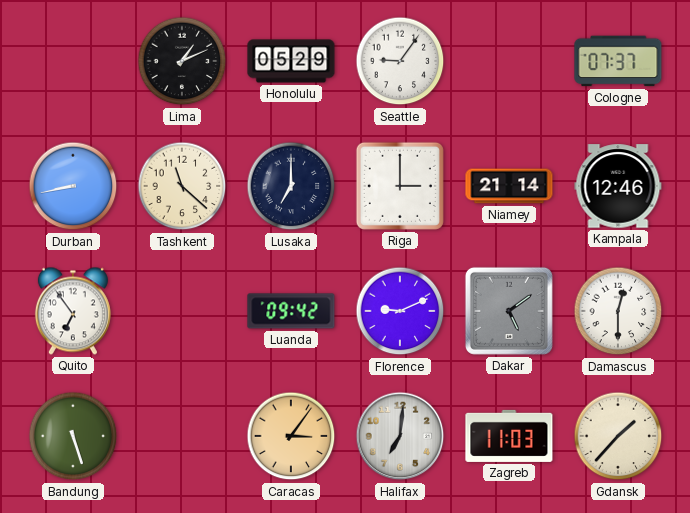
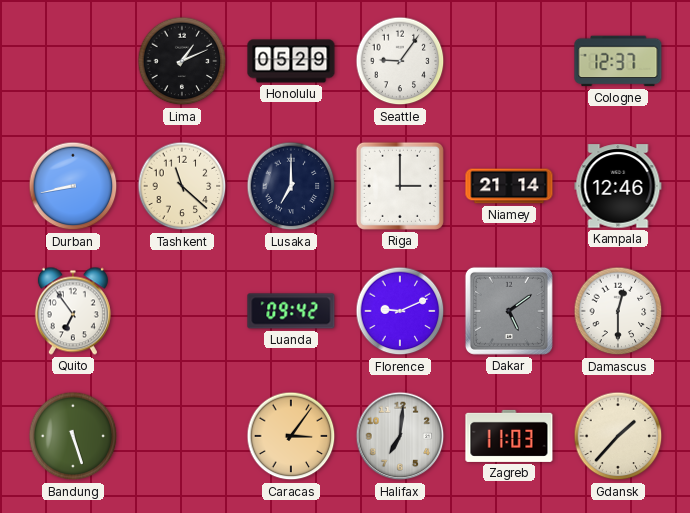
Cologne: 07:37 -> 12:37 (618, 61)
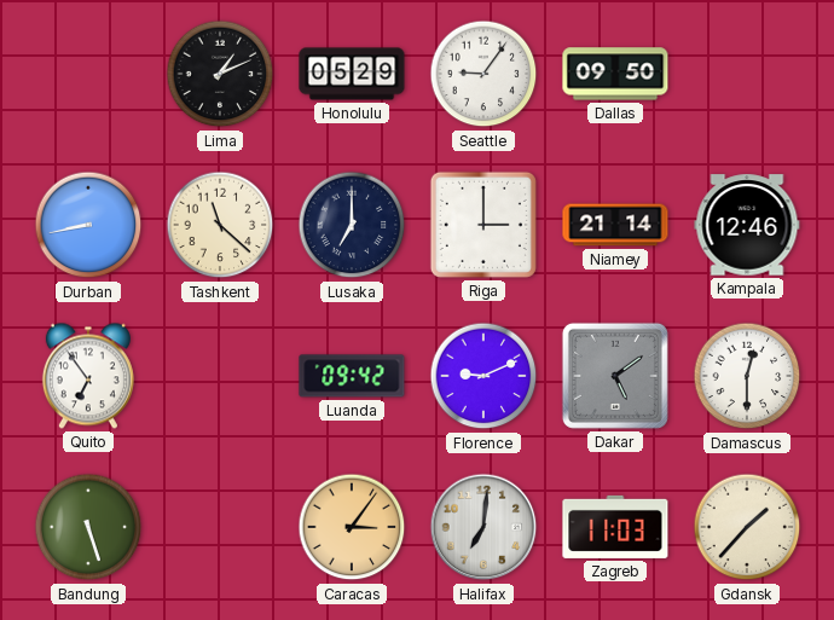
Dallas: none -> 09:50 (615, 74)
Cologne: 12:37 -> none (618, 61)
